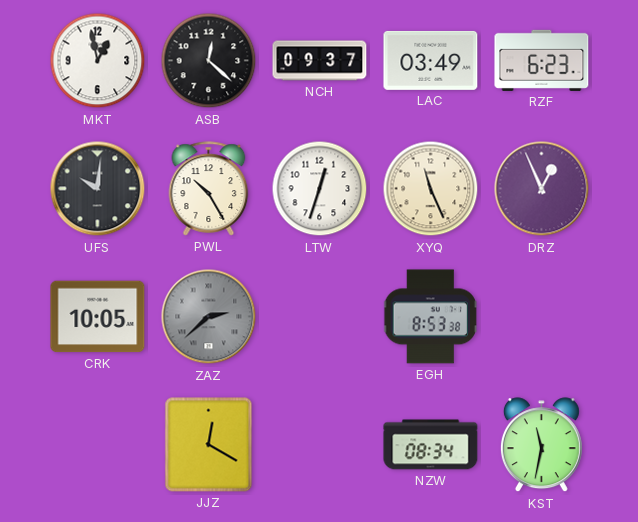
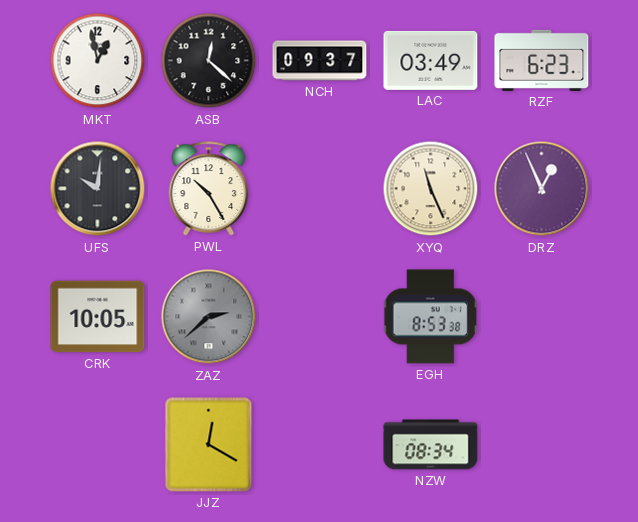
LTW: 12:33 -> none (320, 189)
KST: 11:32 -> none (541, 445)
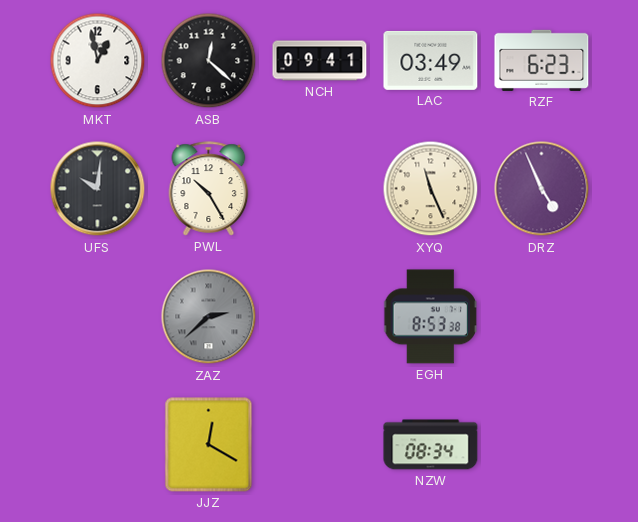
NCH: 09:37 -> 09:41 (320, 61)
DRZ: 12:56 -> 4:56 (542, 189)
CRK: 10:05 -> none (98, 317)
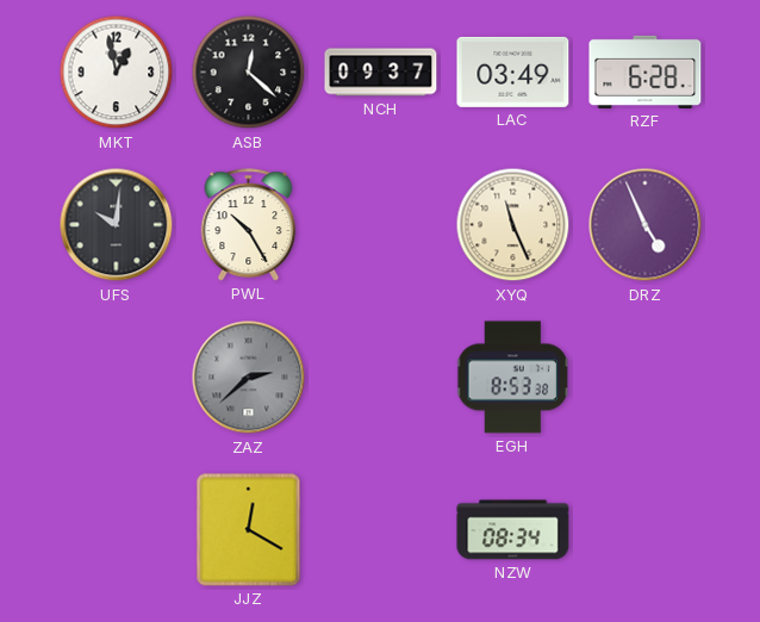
NCH: 09:41 -> 09:37 (381, 73)
RZF: 6:23 -> 6:28 (646, 71)
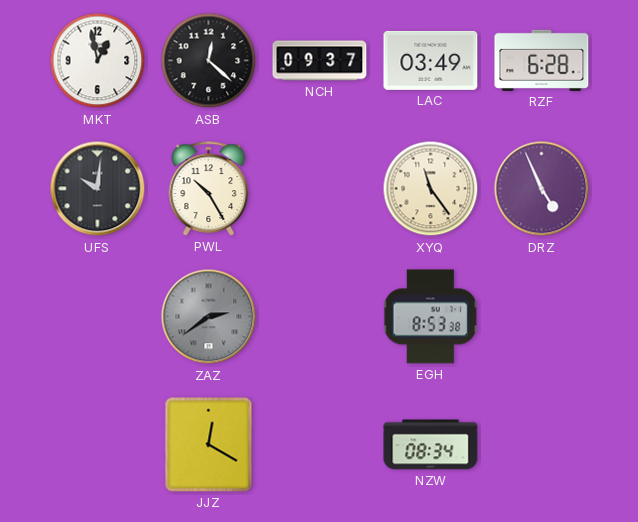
XYQ: 11:26 -> 11:24 (431, 189)
ZAZ: 2:38 -> 2:39 (209, 317)
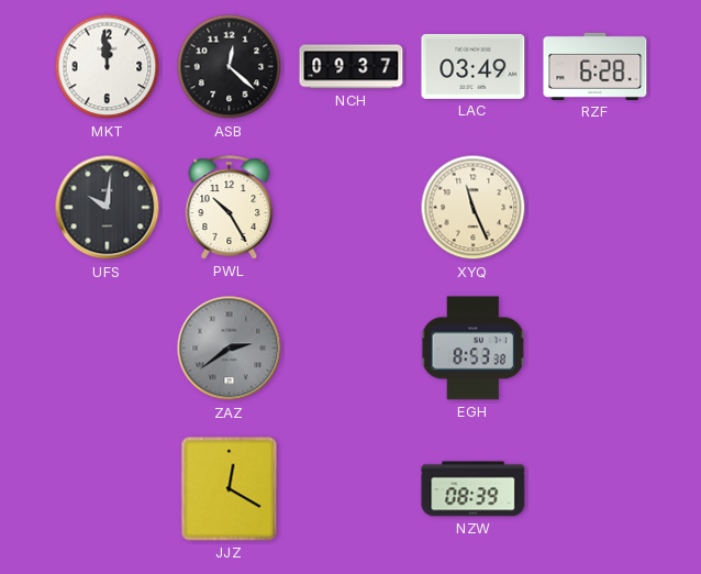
MKT: 12:58 -> 11:59 (108, 67)
XYQ: 11:24 -> 11:26 (474, 208)
DRZ: 4:56 -> none (542, 189)
NZW: 08:34 -> 08:39 (474, 489)
